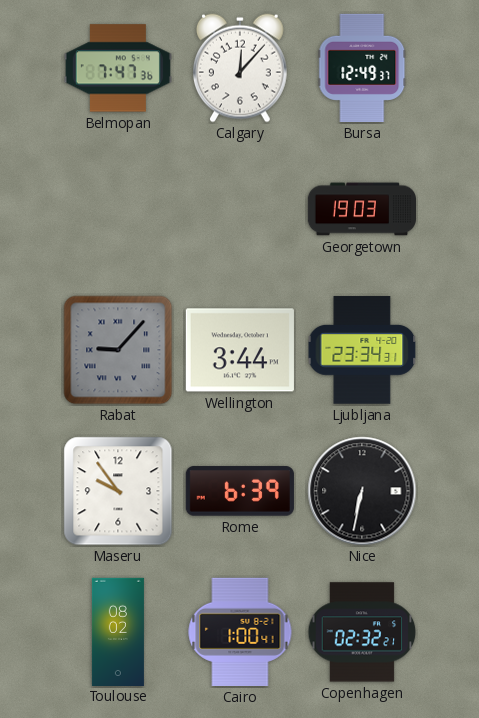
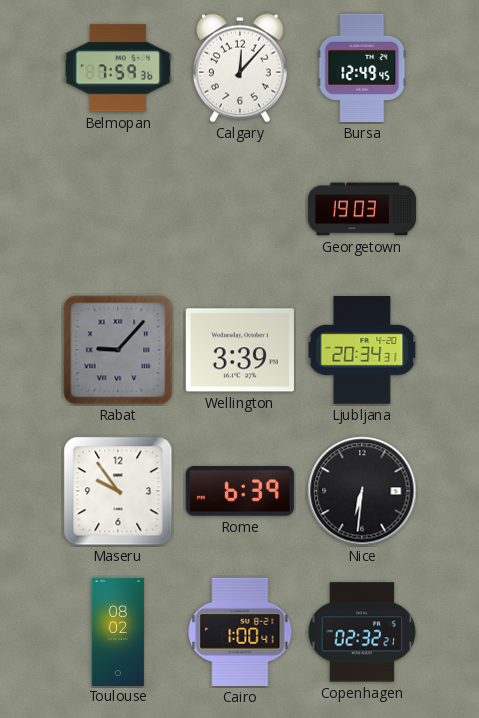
Belmopan: 7:47 -> 7:59 (118, 68)
Bursa: 12:49:37 -> 12:49:45 (362, 68)
Wellington: 3:44 -> 3:39 (240, 350)
Ljubljana: 23:34 -> 20:34 (362, 350)
Nice: 6:32 -> 6:31 (362, 491)
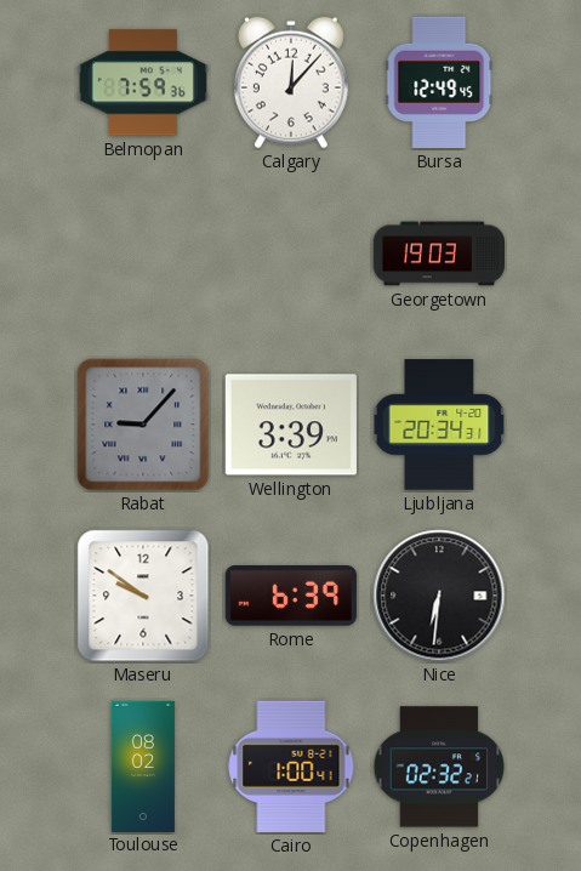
Maseru: 9:54 -> 9:51 (143, 596)
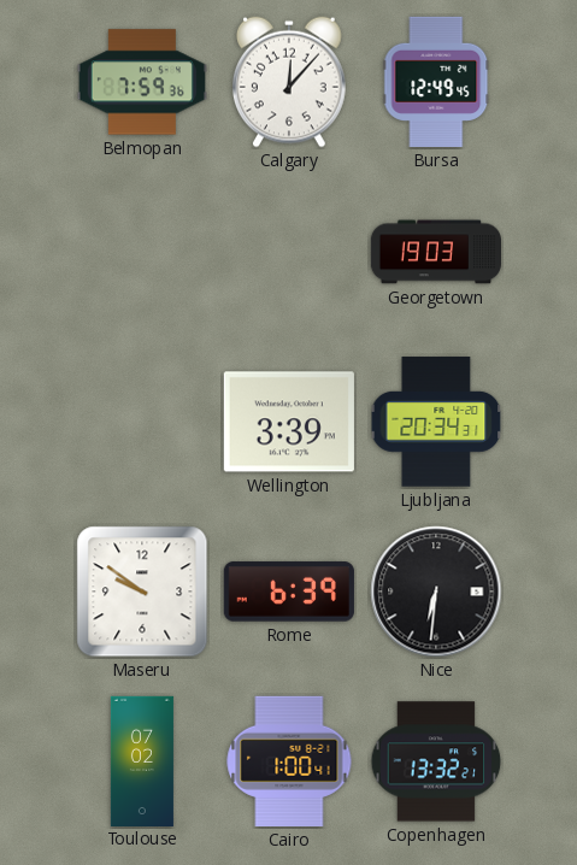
Rabat: 9:07 -> none (143, 425)
Toulouse: 08:02 -> 07:02 (142, 760)
Copenhagen: 02:32 -> 13:32 (436, 761)
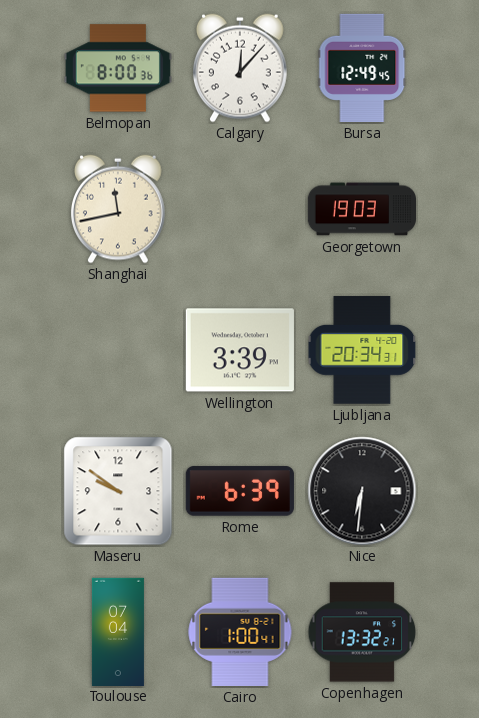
Belmopan: 7:59 -> 8:00 (118, 68)
Shanghai: none -> 11:43 (118, 209)
Toulouse: 07:02 -> 07:04 (118, 631)
